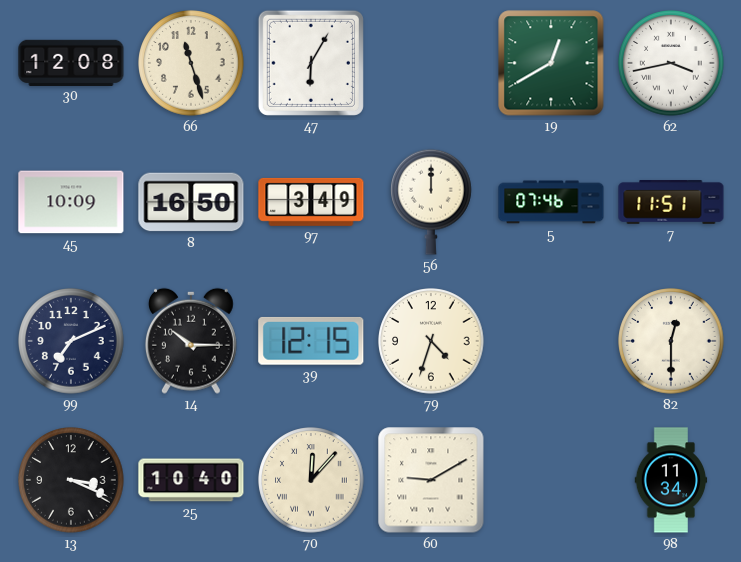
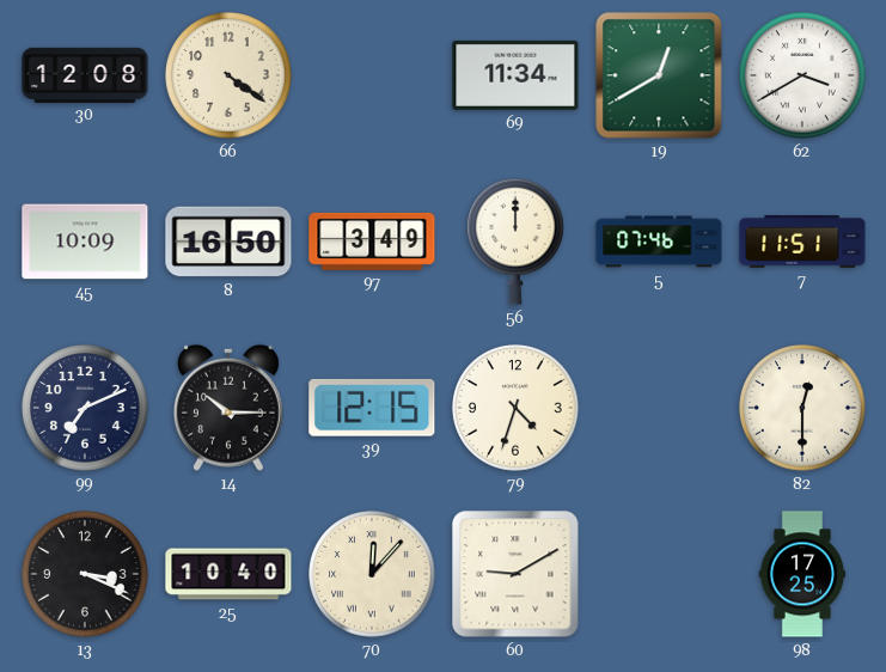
66: 11:27 -> 4:21 (228, 75)
47: 6:05 -> none (311, 63)
69: none -> 11:34 (515, 75)
62: 3:43 -> 3:40 (802, 75)
98: 11:34 -> 17:25 (802, 574)
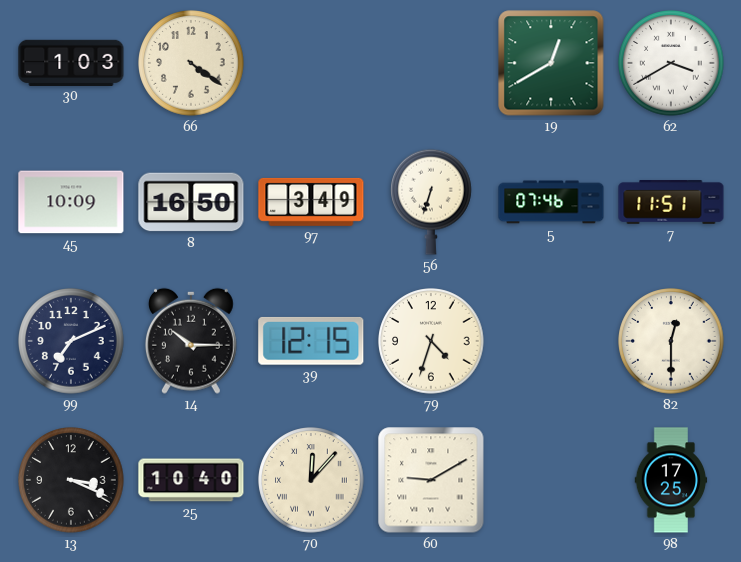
30: 12:08 -> 1:03 (71, 62)
69: 11:34 -> none (515, 75)
56: 12:00 -> 6:33 (432, 202)
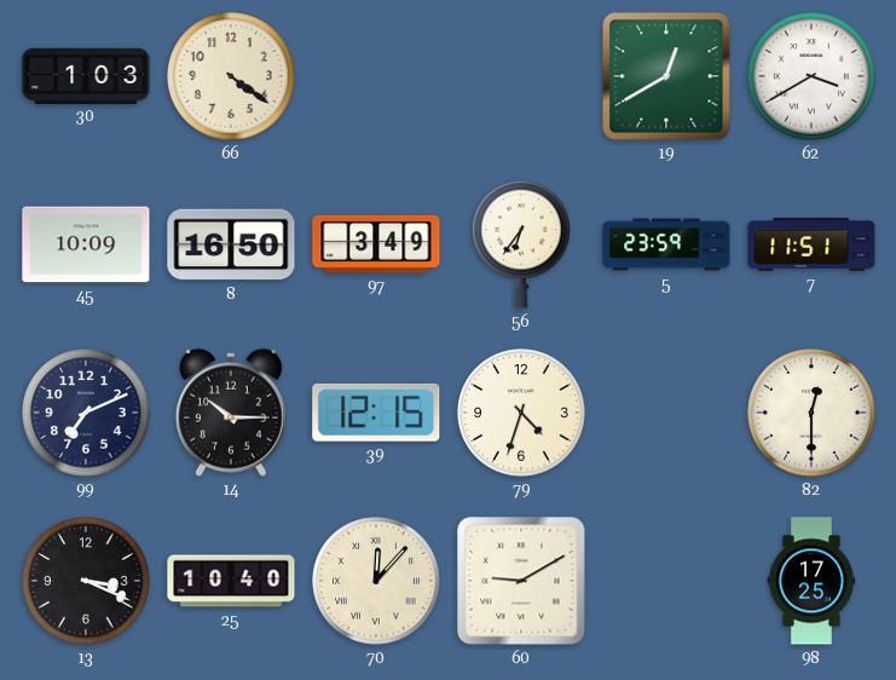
56: 6:33 -> 6:36 (522, 244)
5: 07:46 -> 23:59 (666, 244)
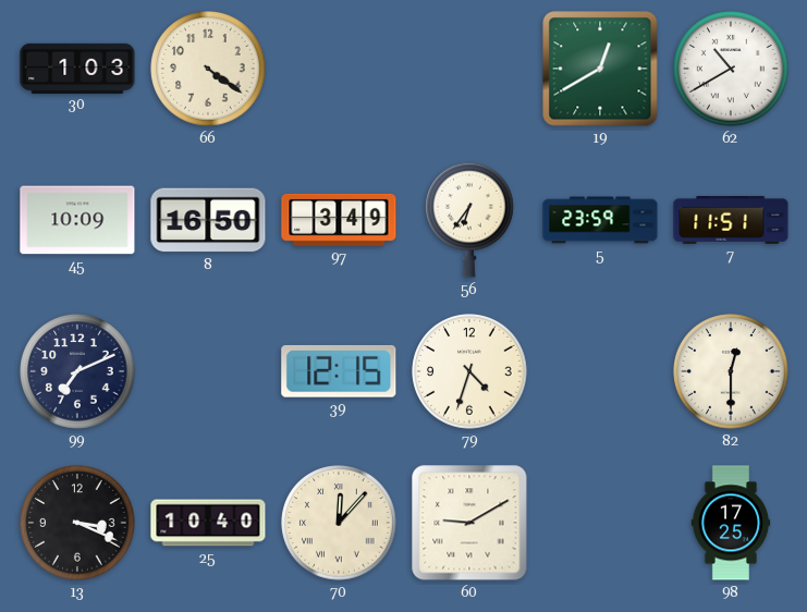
62: 3:40 -> 10:40 (731, 69)
14: 10:15 -> none (231, 413)
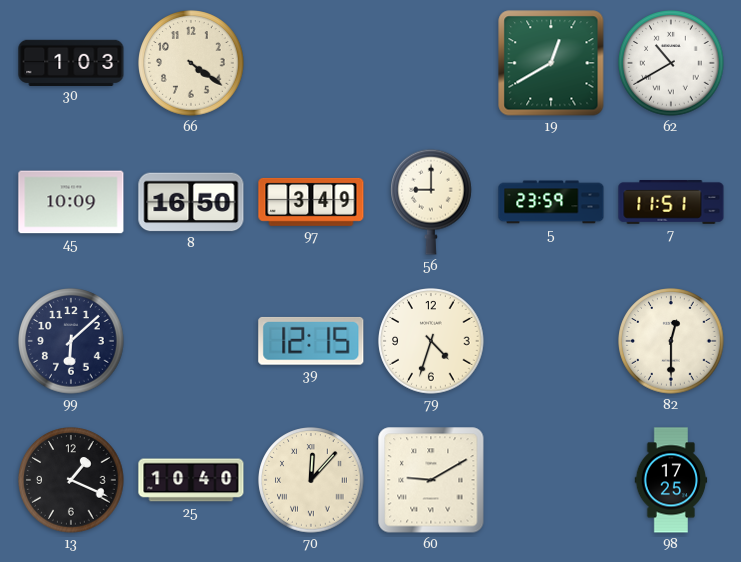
56: 6:36 -> 9:00 (432, 202)
99: 7:11 -> 6:08 (71, 341)
13: 3:19 -> 1:19 (71, 480)
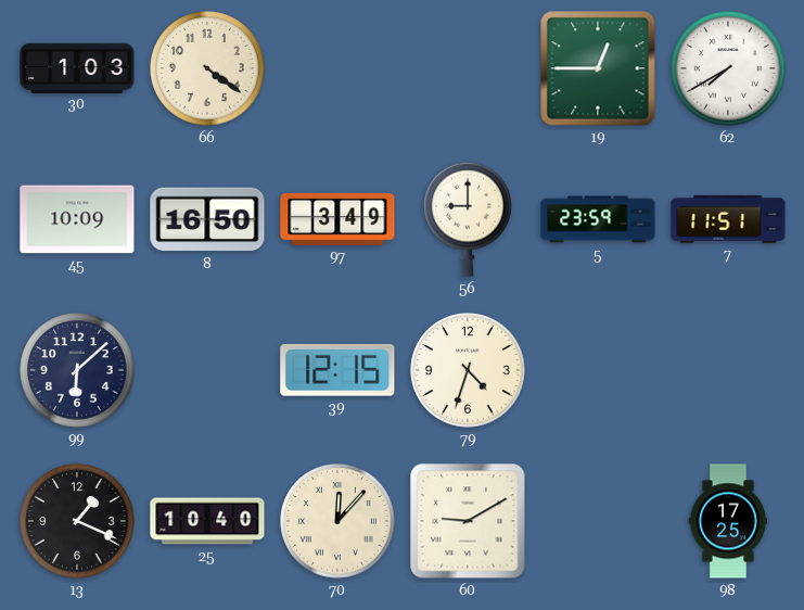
19: 12:40 -> 12:45 (598, 68)
62: 10:40 -> 7:40 (728, 68)
82: 12:30 -> none (671, 341)
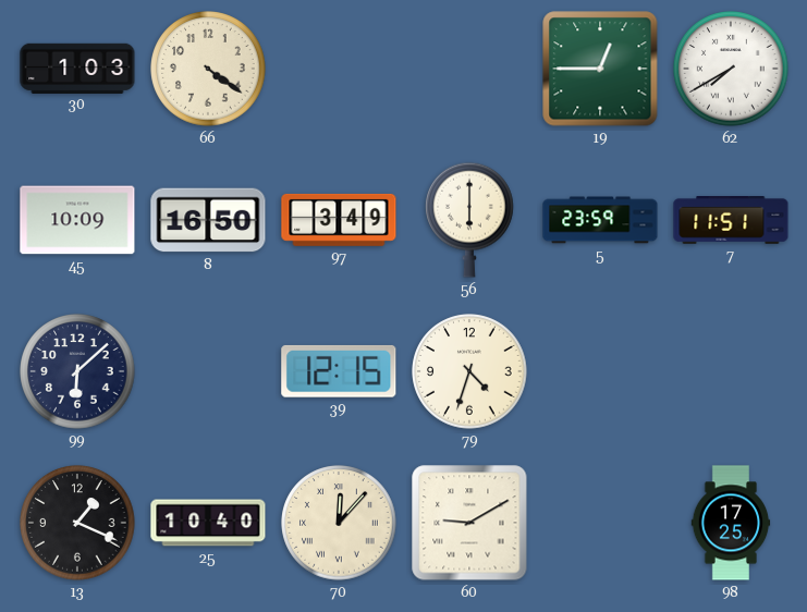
56: 9:00 -> 6:00 (470, 220)
